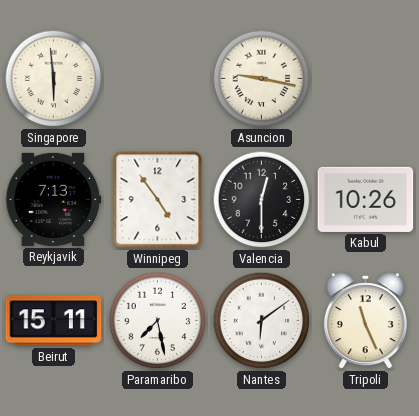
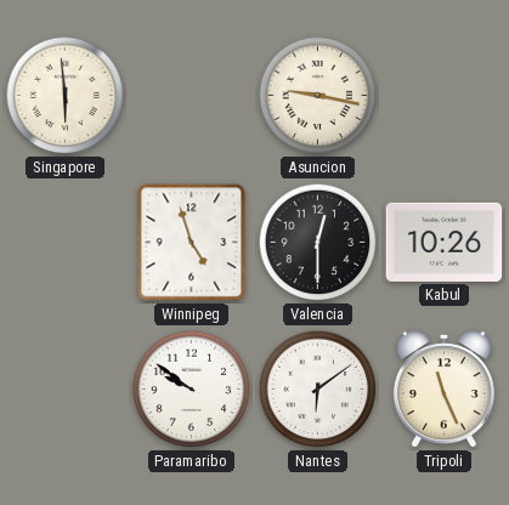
Reykjavik: 7:13 -> none (54, 199)
Winnipeg: 4:54 -> 4:57 (192, 243)
Beirut: 15:11 -> none (54, 321)
Paramaribo: 7:28 -> 9:51 (192, 390)
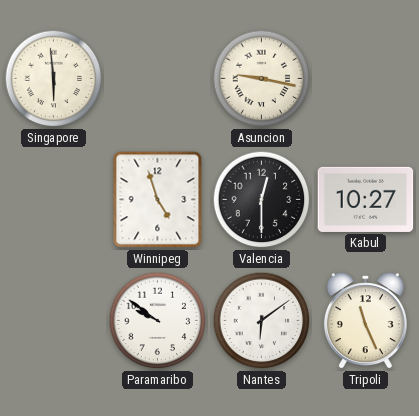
Kabul: 10:26 -> 10:27 (366, 199)
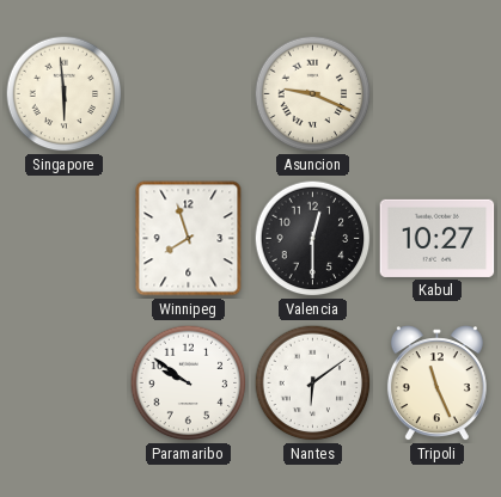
Asuncion: 9:17 -> 9:19 (313, 94)
Winnipeg: 4:57 -> 7:57 (189, 239)
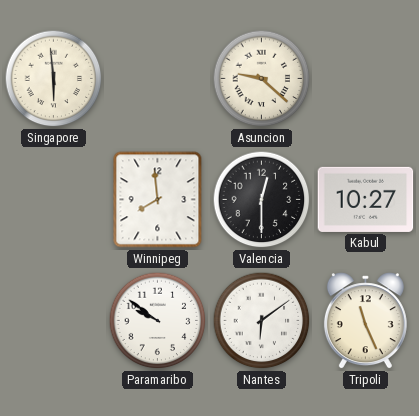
Asuncion: 9:19 -> 9:22 (262, 79)
Winnipeg: 7:57 -> 7:59 (158, 200)
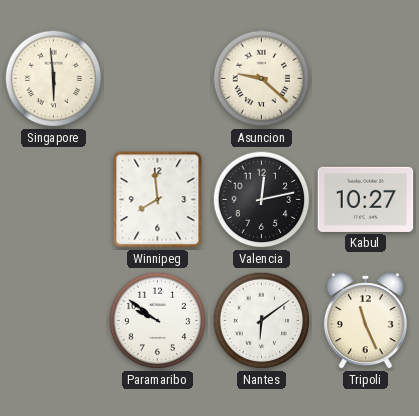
Valencia: 12:30 -> 12:13 (262, 200)
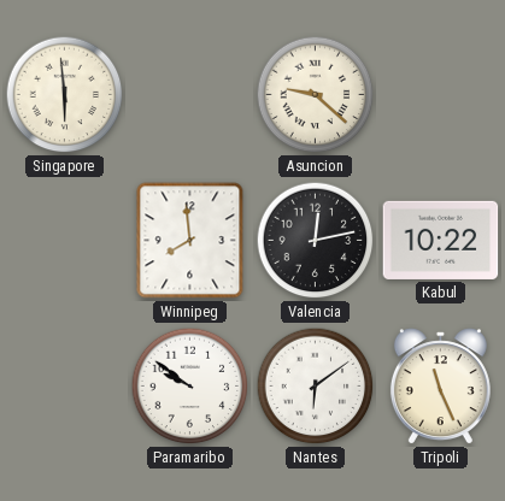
Kabul: 10:27 -> 10:22 (441, 240)
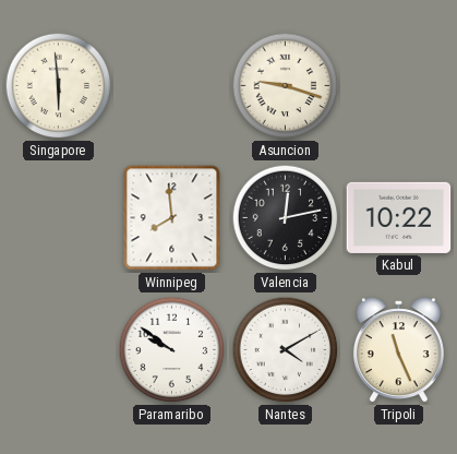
Asuncion: 9:22 -> 9:18 (286, 86)
Nantes: 6:09 -> 4:10 (286, 350)
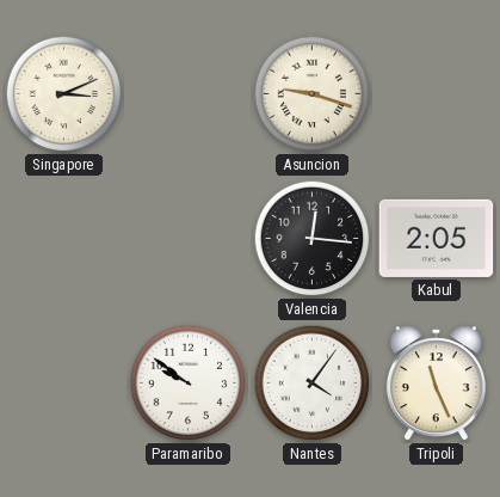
Singapore: 5:59 -> 3:11 (64, 94)
Winnipeg: 7:59 -> none (172, 218)
Valencia: 12:13 -> 12:16 (313, 239)
Kabul: 10:22 -> 2:05 (437, 238)
Nantes: 4:10 -> 4:06 (313, 384)
